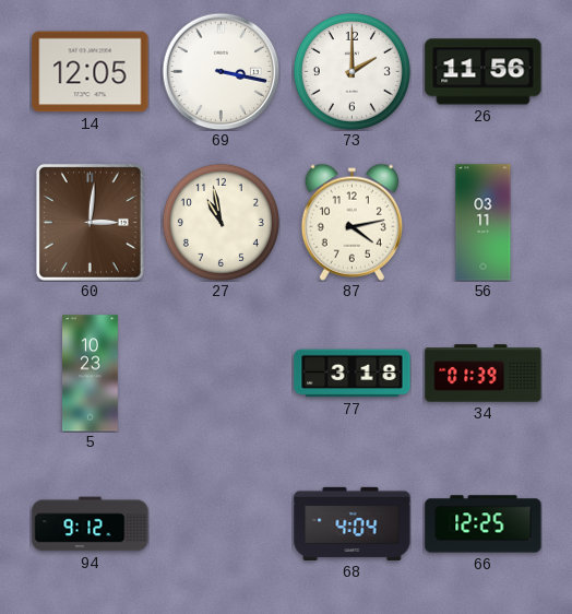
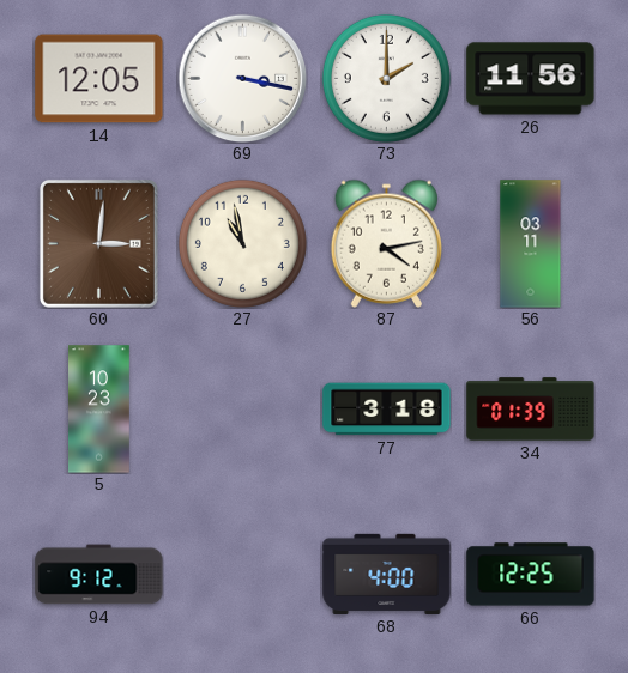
68: 4:04 -> 4:00 (387, 574)
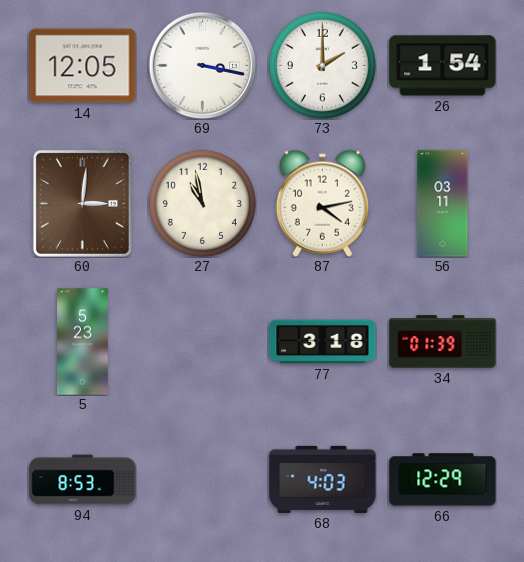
26: 11:56 -> 1:54 (443, 66)
5: 10:23 -> 5:23 (83, 342)
94: 9:12 -> 8:53 (83, 480)
68: 4:00 -> 4:03 (323, 479)
66: 12:25 -> 12:29 (443, 480)
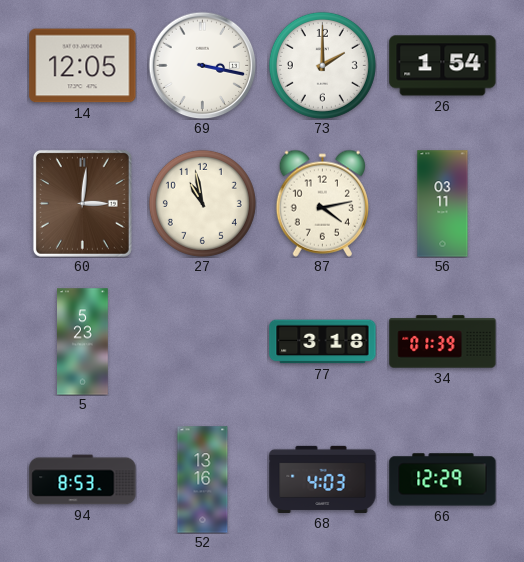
52: none -> 13:16 (203, 480)
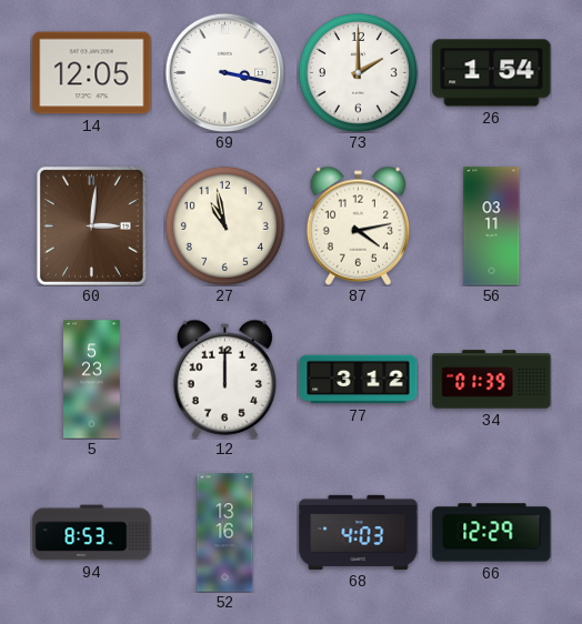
12: none -> 12:00 (224, 379)
77: 3:18 -> 3:12 (359, 380)
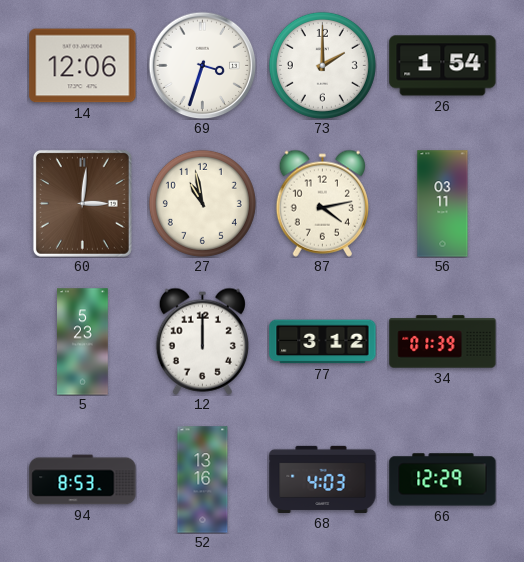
14: 12:05 -> 12:06 (83, 66)
69: 3:17 -> 3:33 (202, 65)
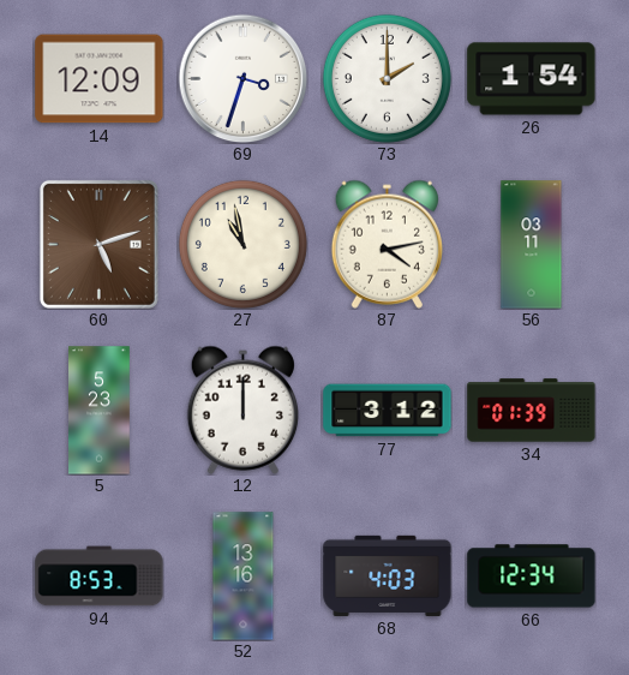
14: 12:06 -> 12:09 (100, 79)
60: 3:01 -> 5:12 (98, 244)
66: 12:29 -> 12:34 (532, 577)
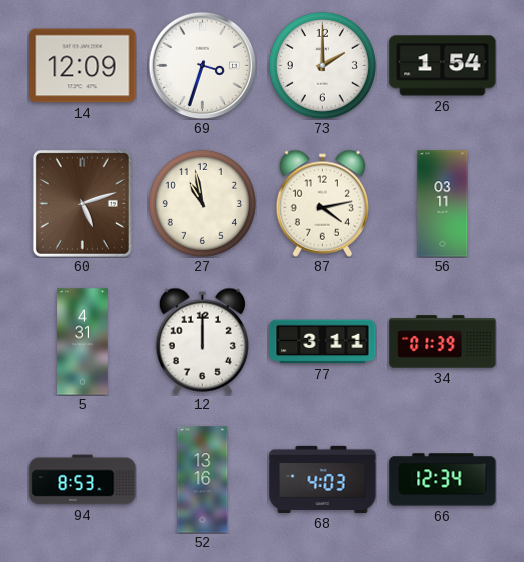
5: 5:23 -> 4:31 (83, 342)
77: 3:12 -> 3:11 (323, 342)
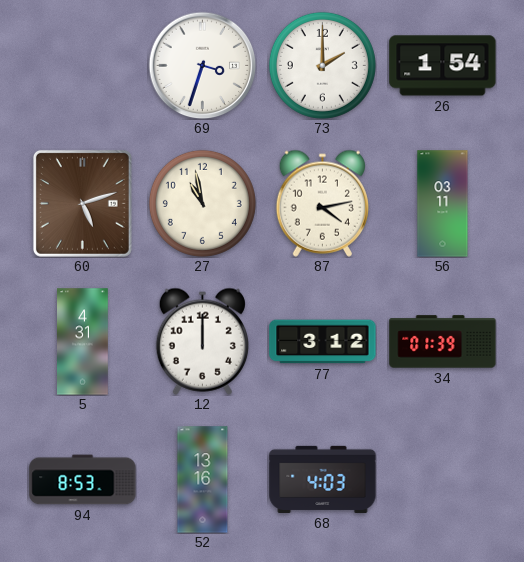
14: 12:09 -> none (83, 66)
77: 3:11 -> 3:12 (323, 342)
66: 12:34 -> none (443, 480)
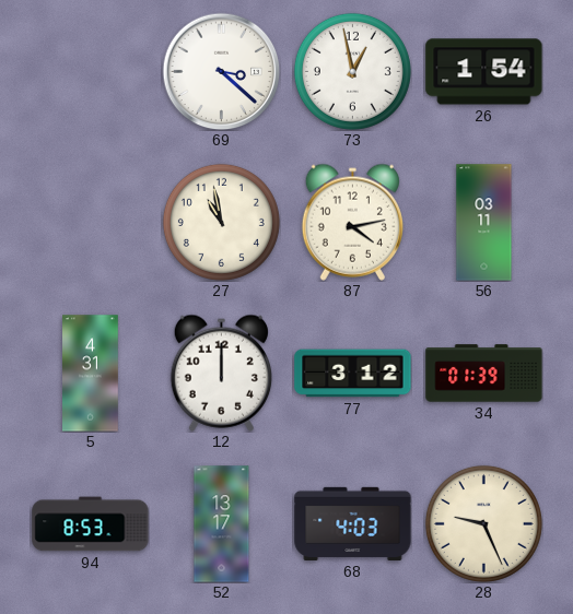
69: 3:33 -> 3:22 (221, 71)
73: 2:00 -> 12:58 (352, 71)
60: 5:12 -> none (82, 203)
52: 13:16 -> 13:17 (222, 524)
28: none -> 9:26 (483, 523)
